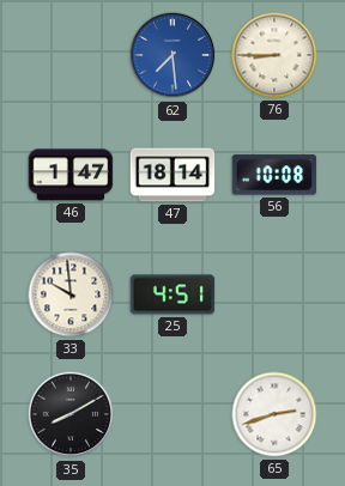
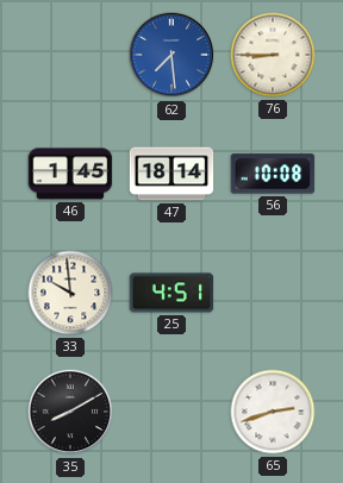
46: 1:47 -> 1:45 (70, 174)
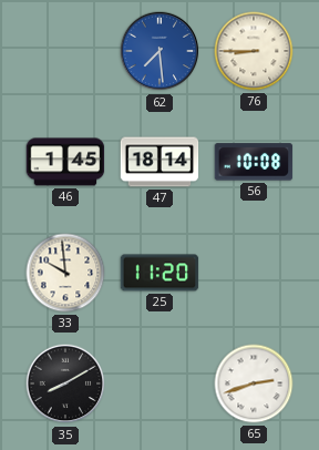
25: 4:51 -> 11:20 (159, 273)
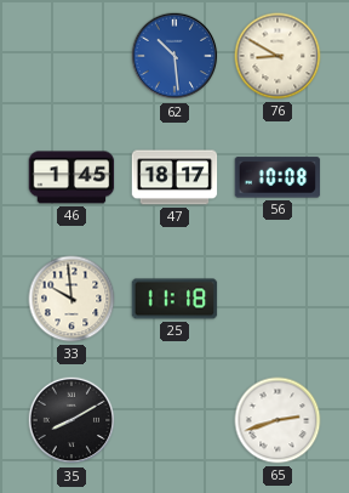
62: 7:29 -> 10:29 (174, 56)
76: 8:45 -> 8:50 (278, 56)
47: 18:14 -> 18:17 (174, 177)
25: 11:20 -> 11:18 (174, 299)
